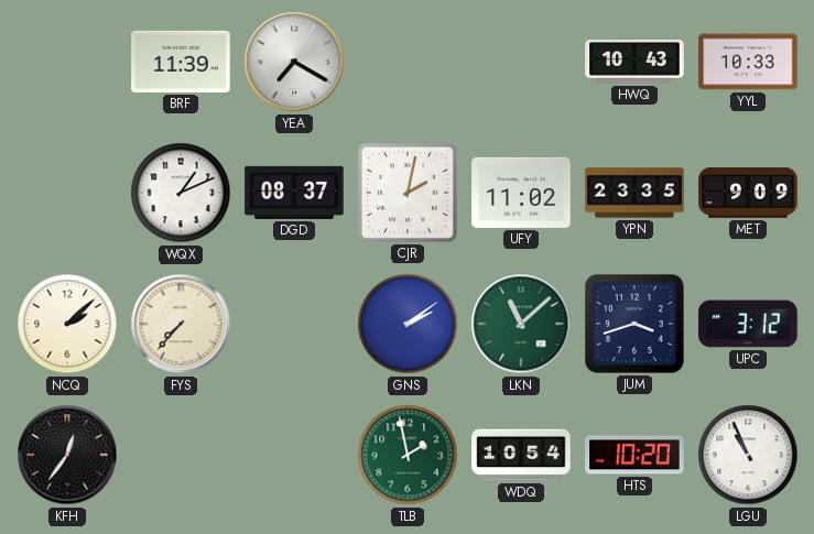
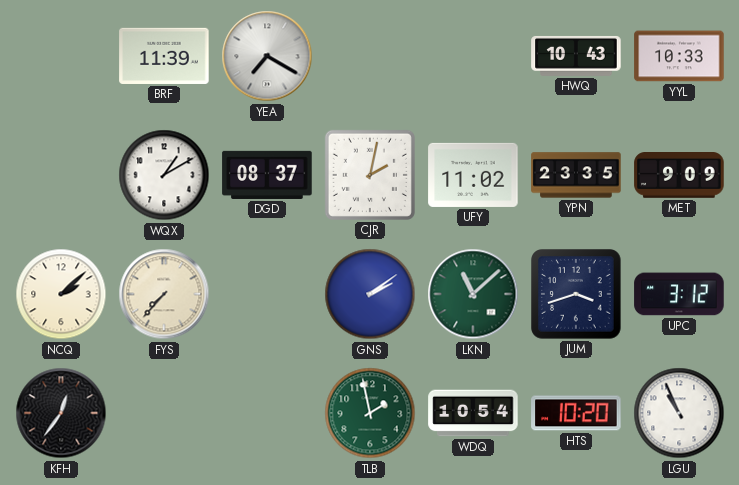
WQX: 1:11 -> 1:10 (164, 175)
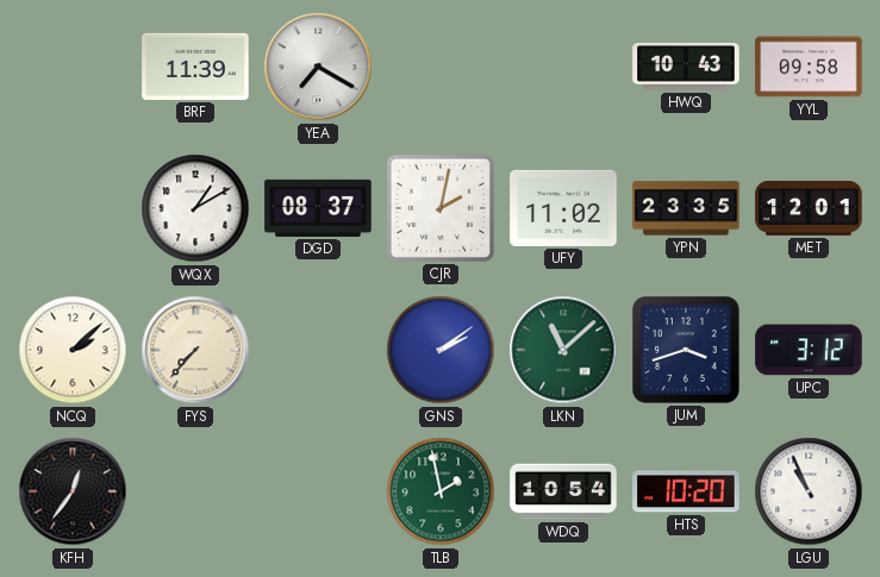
YYL: 10:33 -> 09:58 (809, 67)
MET: 9:09 -> 12:01 (809, 209)
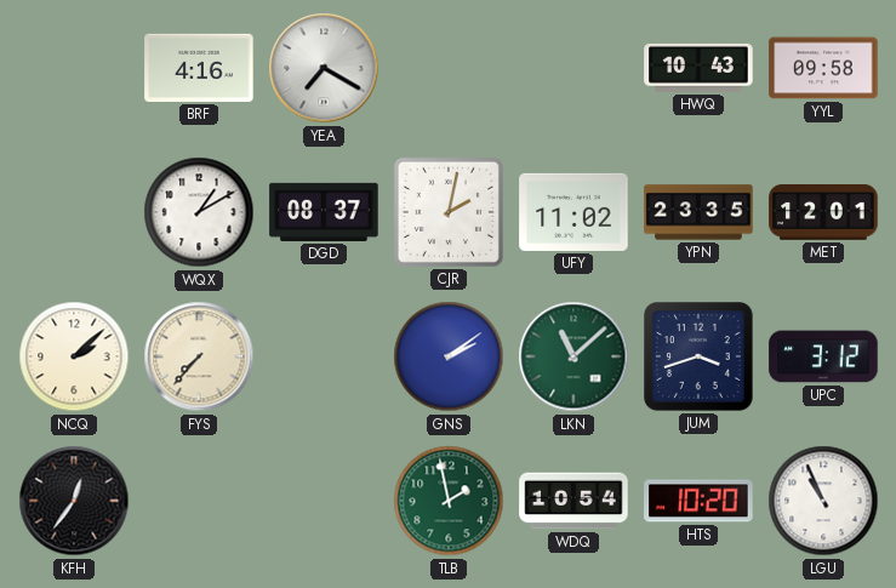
BRF: 11:39 -> 4:16 (199, 68)
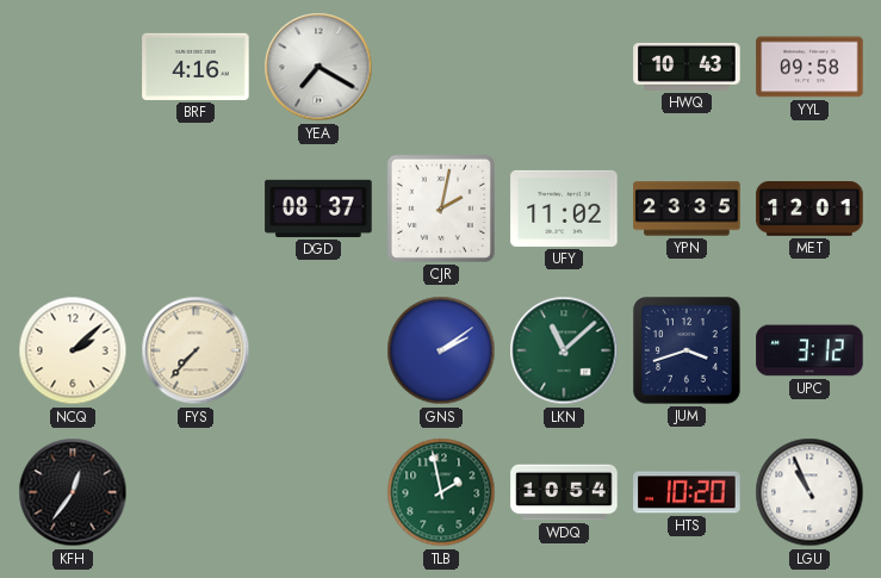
WQX: 1:10 -> none (199, 212)
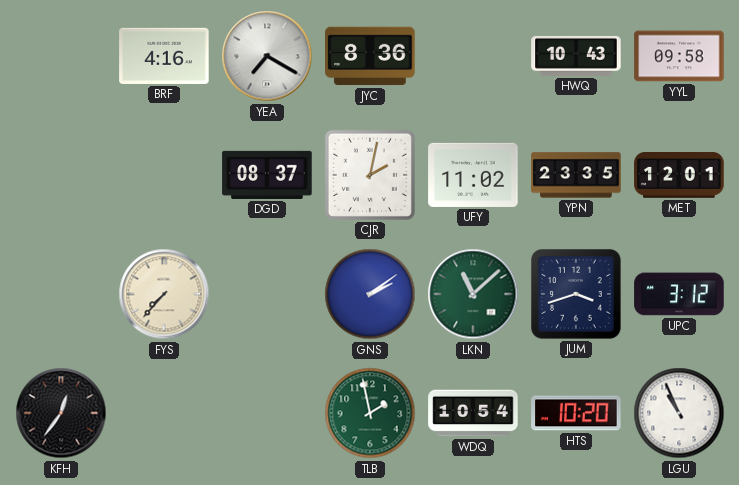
JYC: none -> 8:36 (370, 56)
NCQ: 2:08 -> none (73, 350)
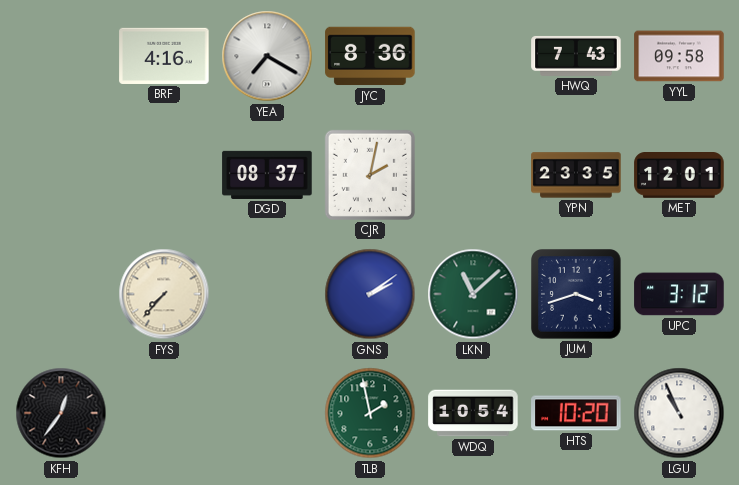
HWQ: 10:43 -> 7:43 (576, 56)
UFY: 11:02 -> none (473, 175)
